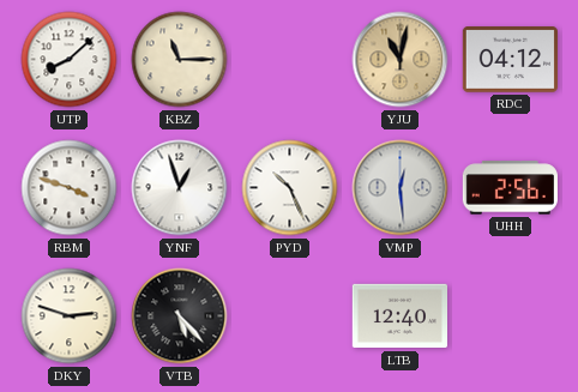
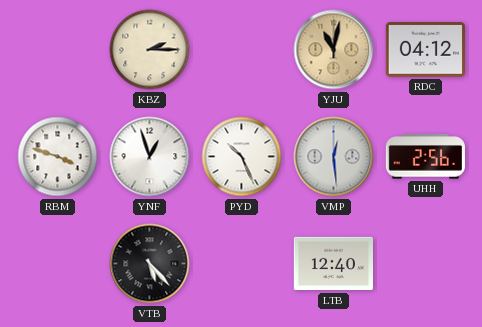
UTP: 8:08 -> none (70, 60)
KBZ: 11:15 -> 2:15 (150, 50)
DKY: 2:48 -> none (70, 316)
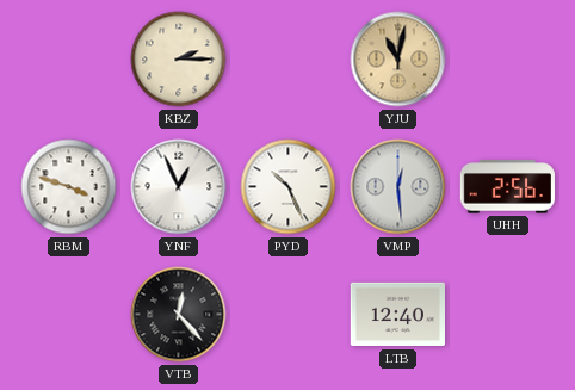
RDC: 04:12 -> none (425, 50)
YNF: 12:57 -> 12:56 (179, 187)
VTB: 5:23 -> 12:23 (179, 315)
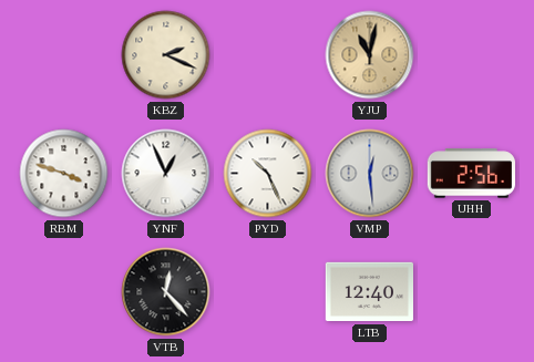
KBZ: 2:15 -> 2:19 (166, 55)
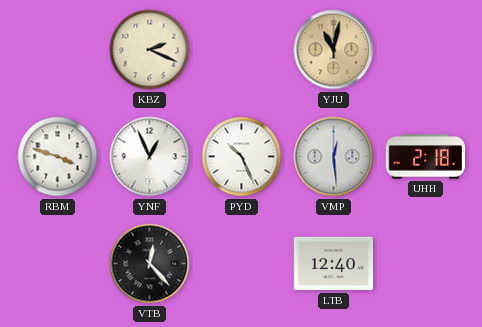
UHH: 2:56 -> 2:18 (425, 157)
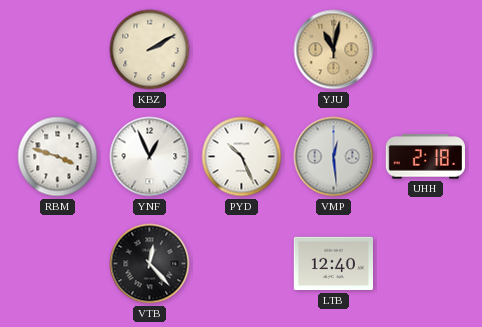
KBZ: 2:19 -> 2:10 (150, 50)
